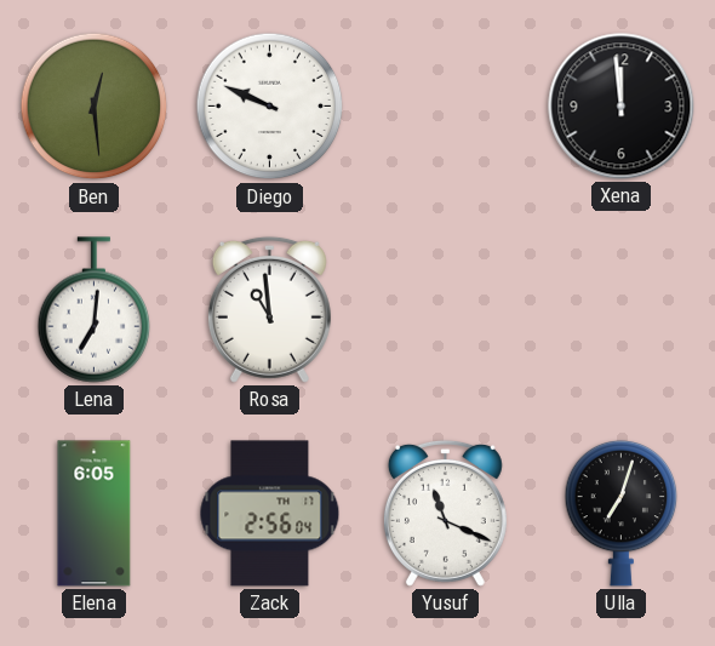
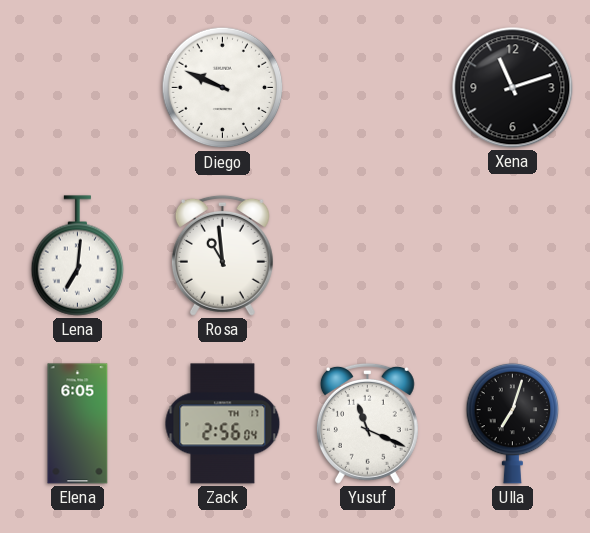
Ben: 12:29 -> none (95, 107)
Xena: 11:59 -> 11:12 (513, 88)
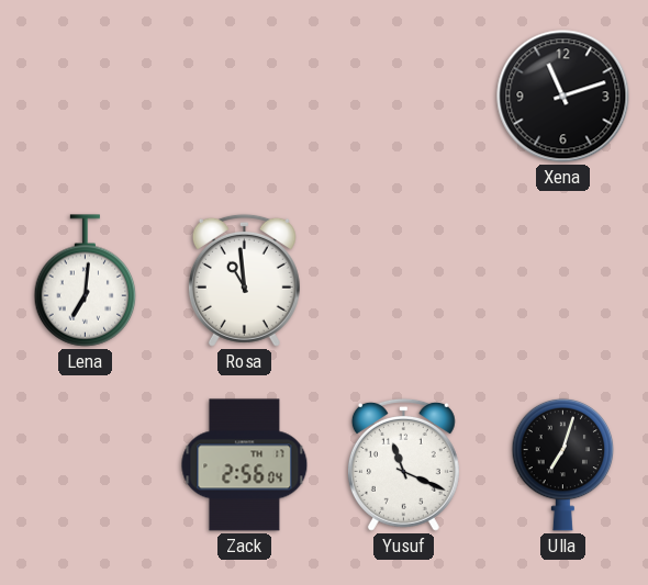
Diego: 9:49 -> none (223, 88)
Elena: 6:05 -> none (78, 424)
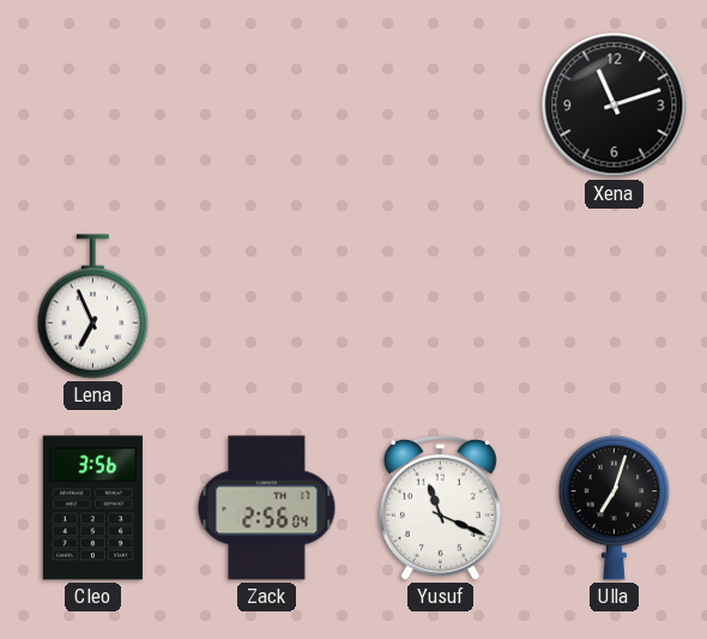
Lena: 7:01 -> 6:56 (93, 307)
Rosa: 10:59 -> none (244, 280)
Cleo: none -> 3:56 (92, 508)
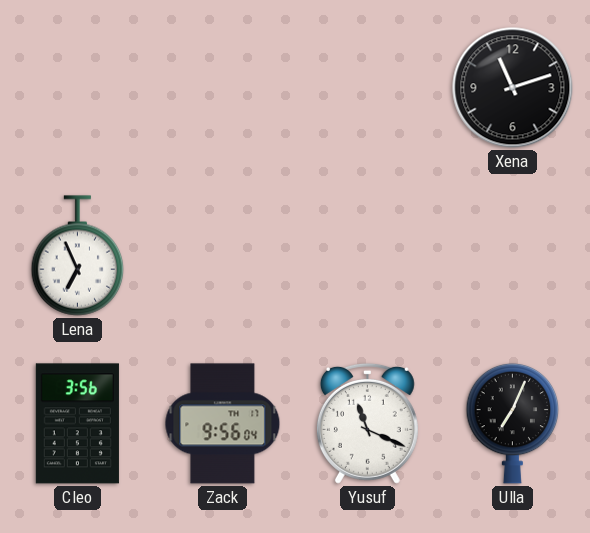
Zack: 2:56 -> 9:56 (223, 424)
Ulla: 7:03 -> 7:04 (513, 423)
